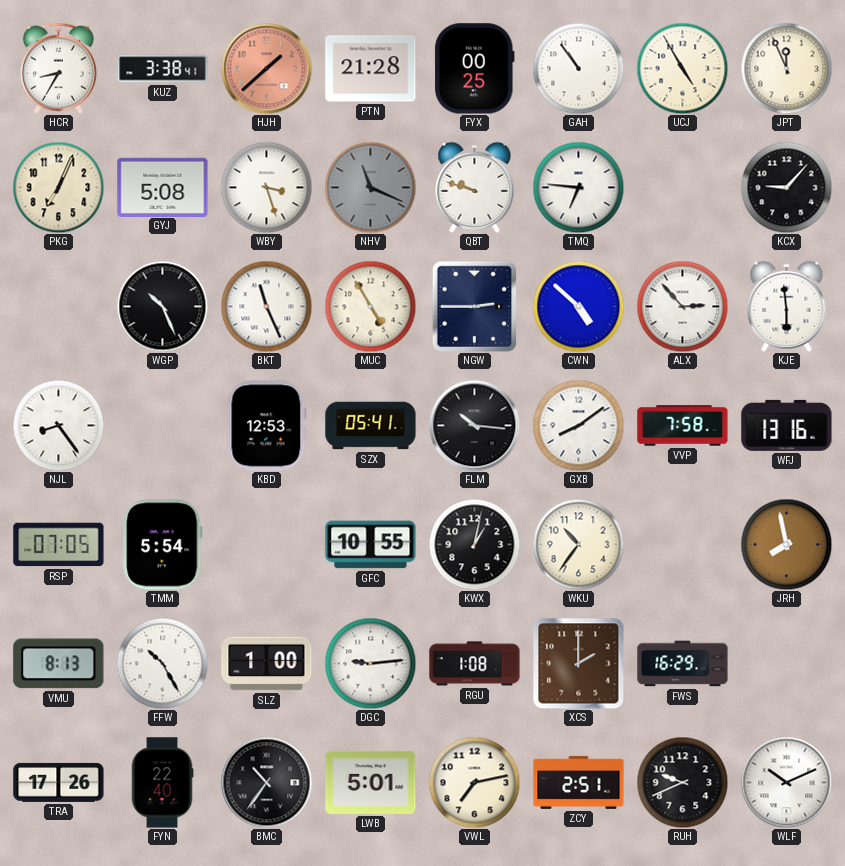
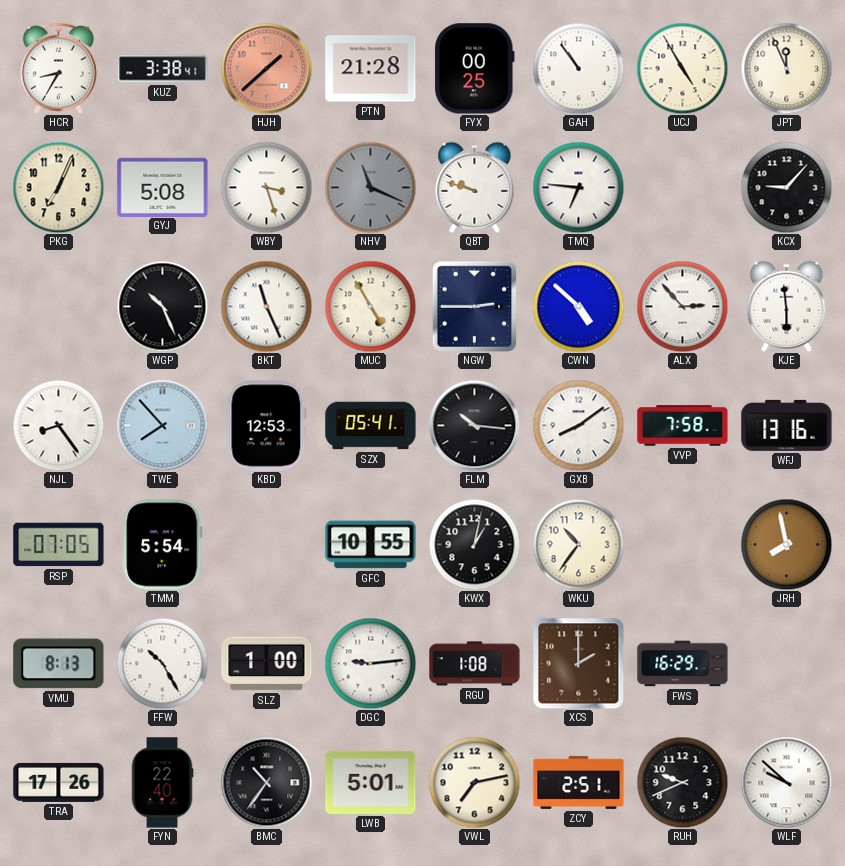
TWE: none -> 7:53 (162, 425)
WLF: 10:11 -> 9:52 (786, 782)
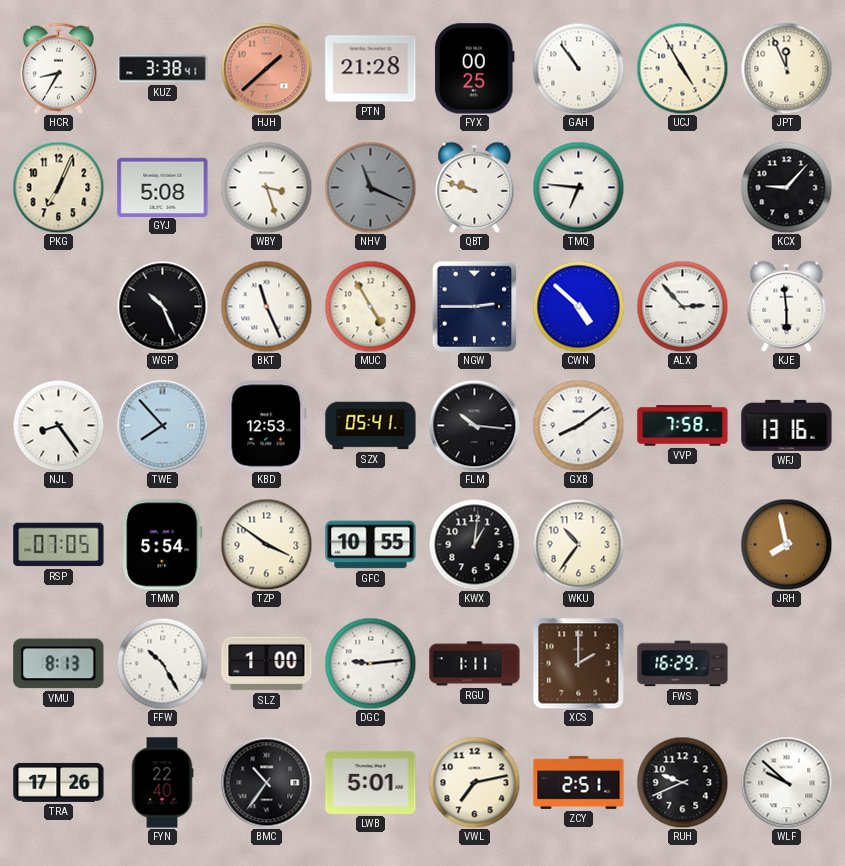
TZP: none -> 3:51 (266, 544)
KWX: 1:02 -> 1:01 (474, 544)
RGU: 1:08 -> 1:11 (475, 664)
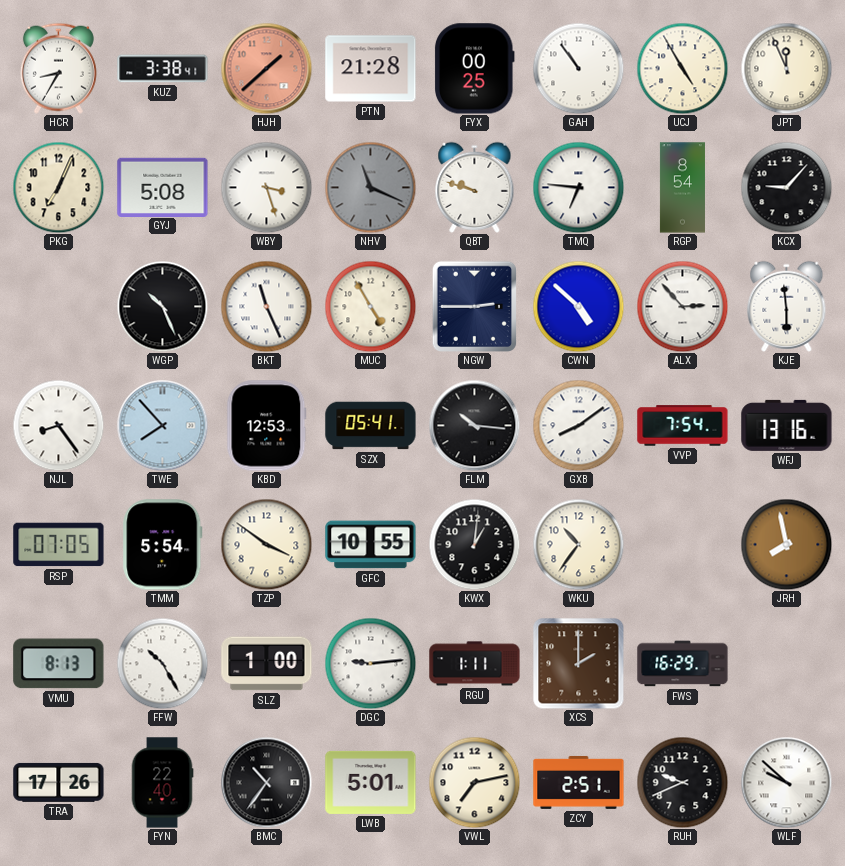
RGP: none -> 8:54 (682, 188)
VVP: 7:58 -> 7:54 (683, 426)
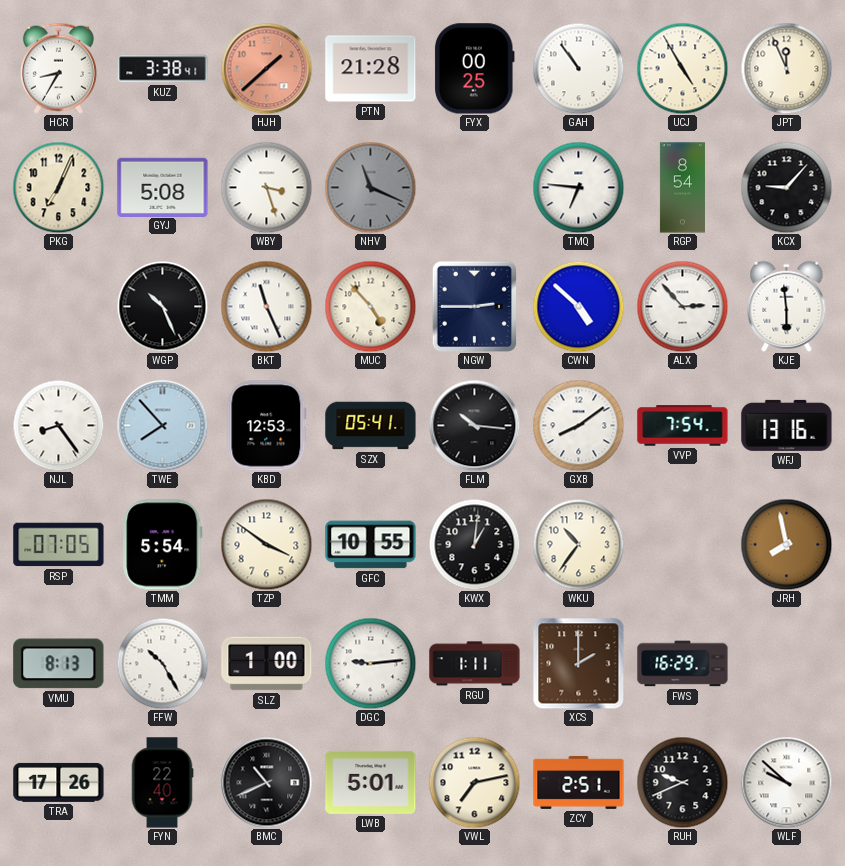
QBT: 9:48 -> none (475, 187)
MUC: 4:55 -> 4:53 (370, 306)
BMC: 10:36 -> 10:41 (266, 782)
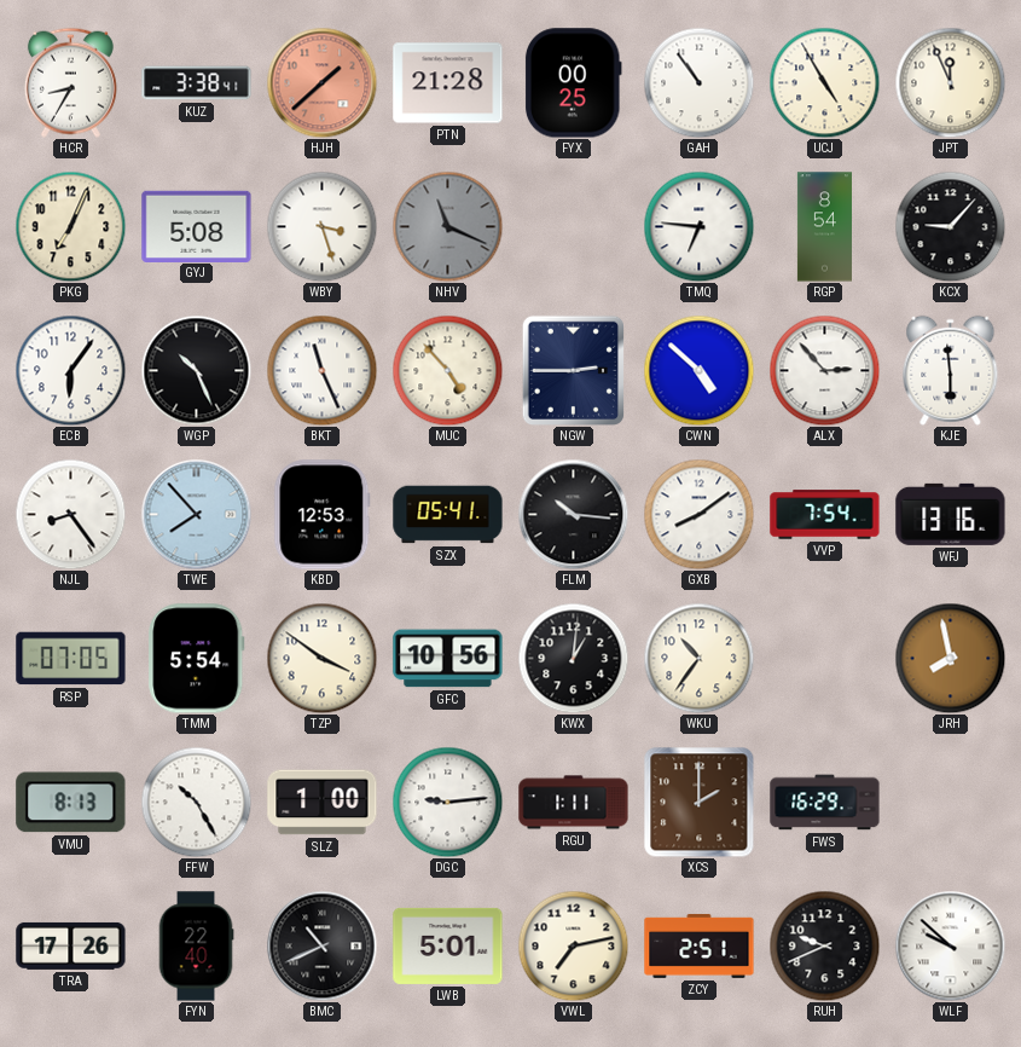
ECB: none -> 6:06 (70, 370)
GFC: 10:55 -> 10:56 (448, 659)
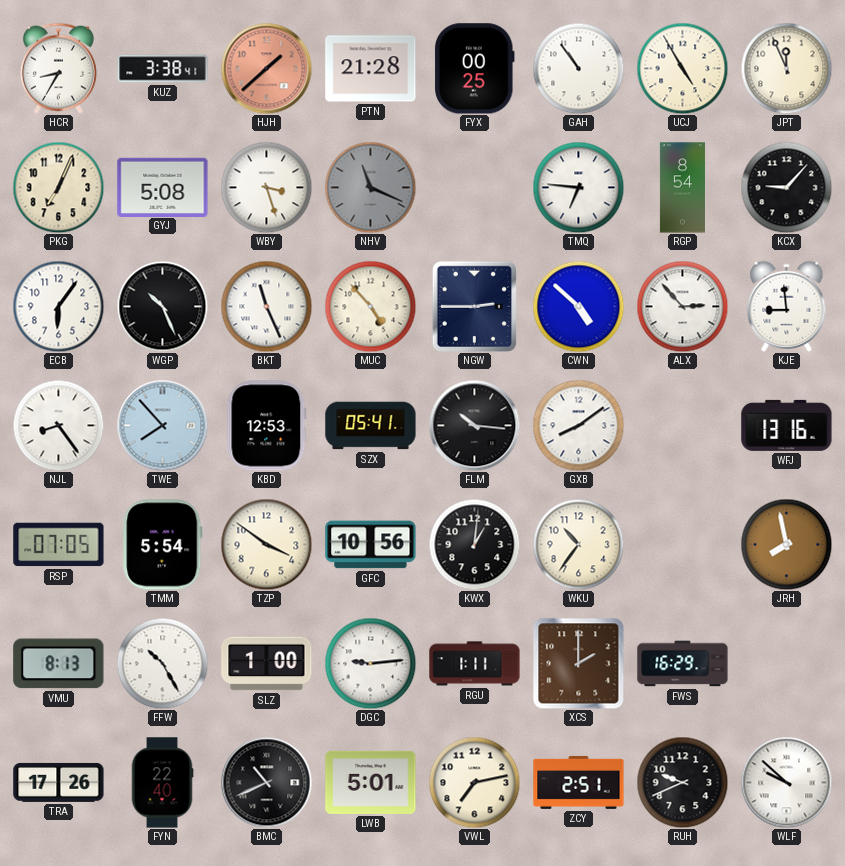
KJE: 5:59 -> 8:59 (787, 306)
VVP: 7:54 -> none (825, 515)
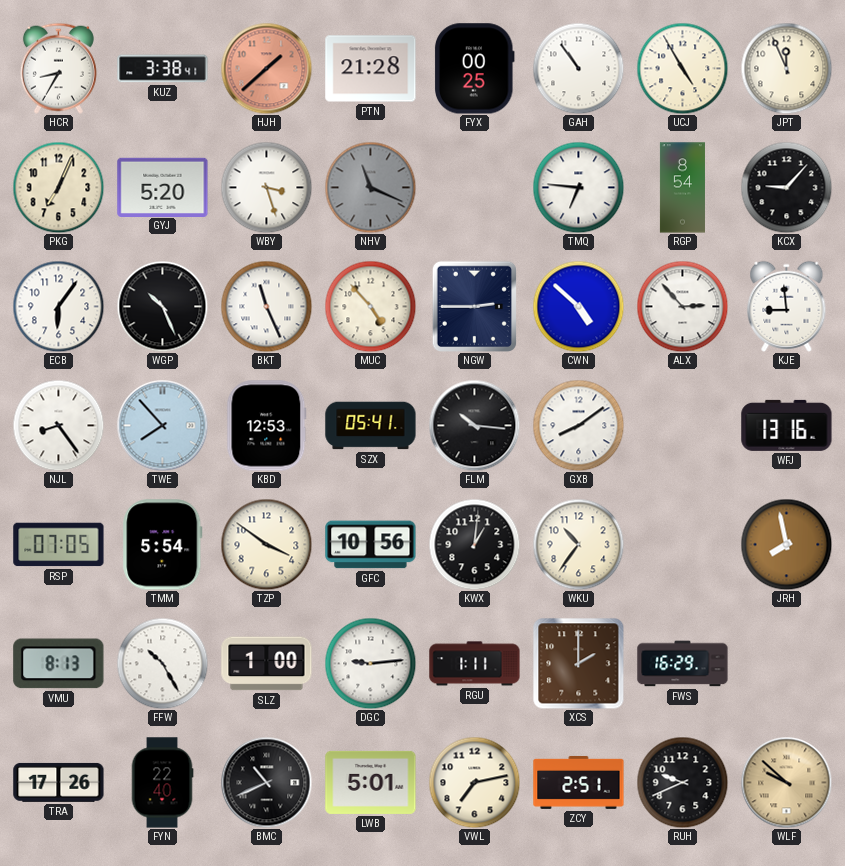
GYJ: 5:08 -> 5:20 (163, 187)
WLF dial: white -> champagne (786, 782)
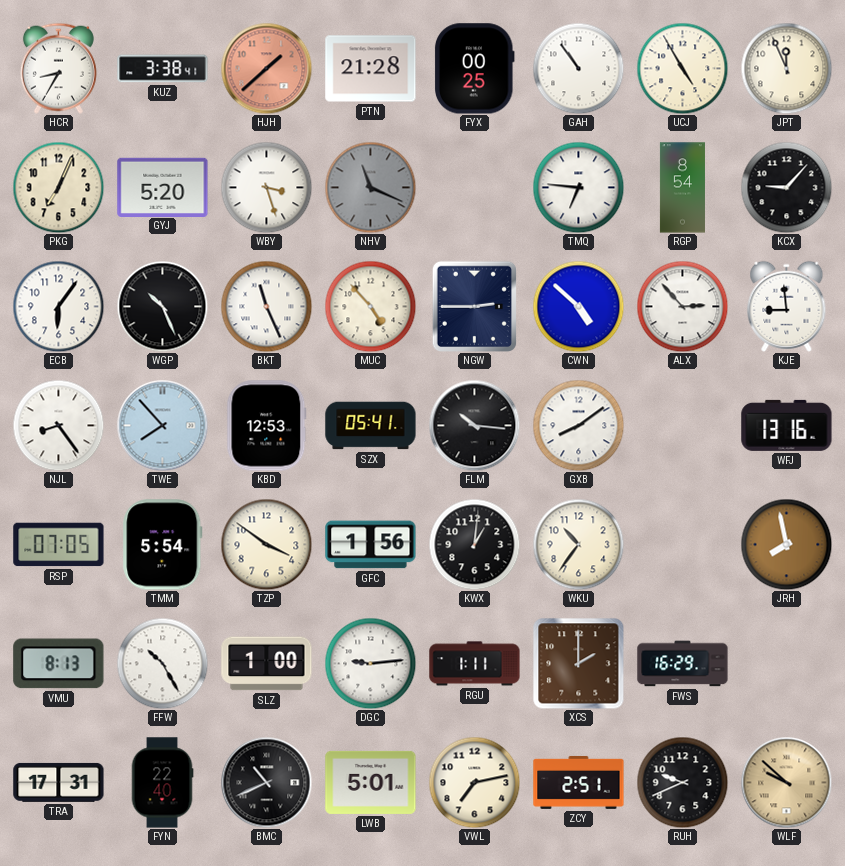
GFC: 10:56 -> 1:56 (371, 545)
TRA: 17:26 -> 17:31 (59, 782)
